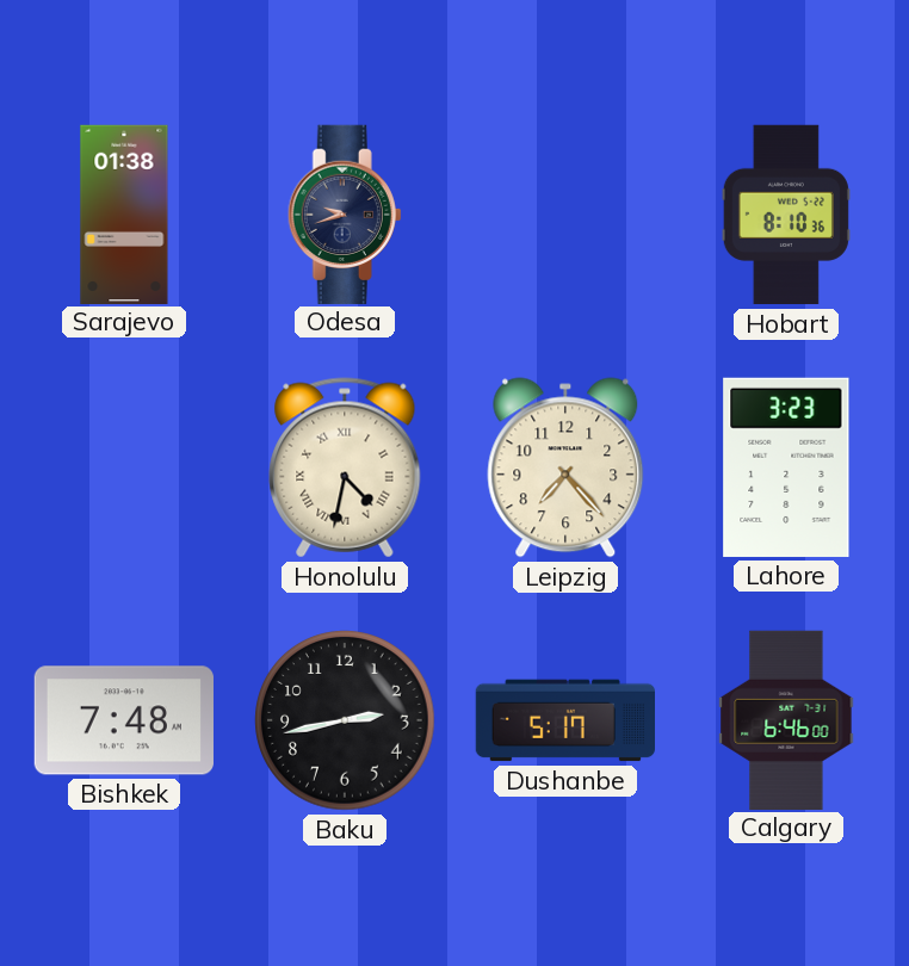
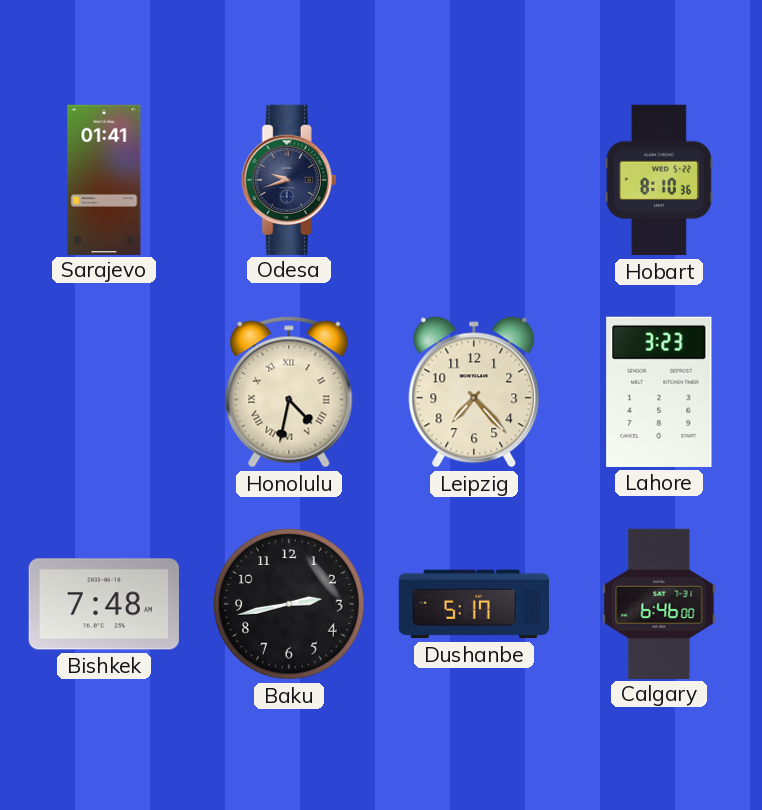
Sarajevo: 01:38 -> 01:41 (104, 179)
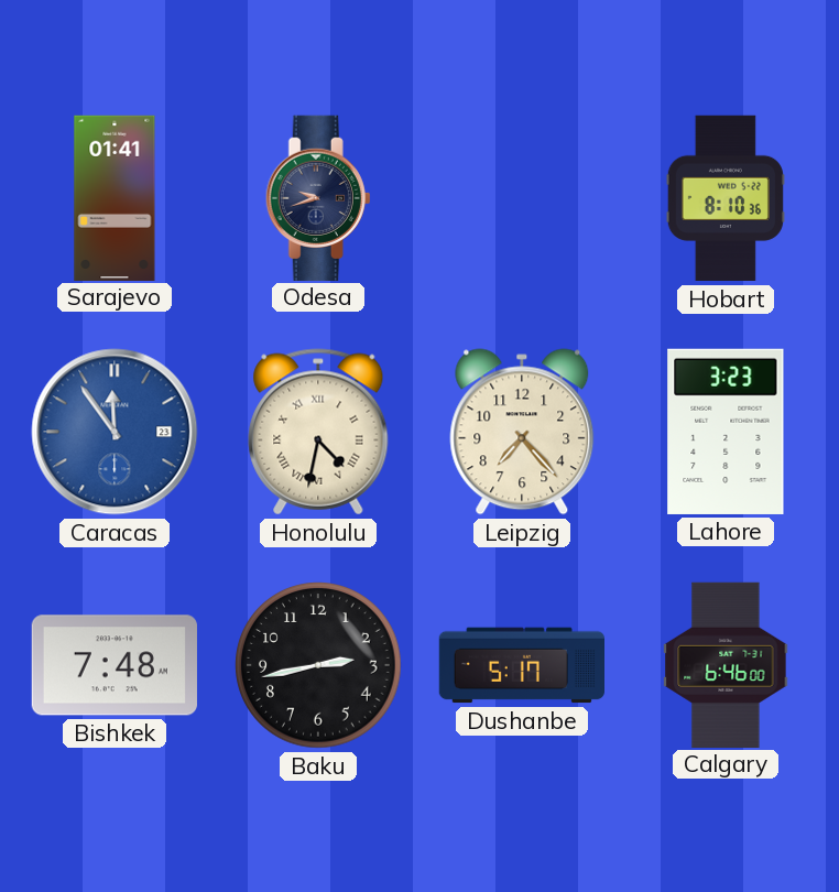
Caracas: none -> 11:54 (115, 432)
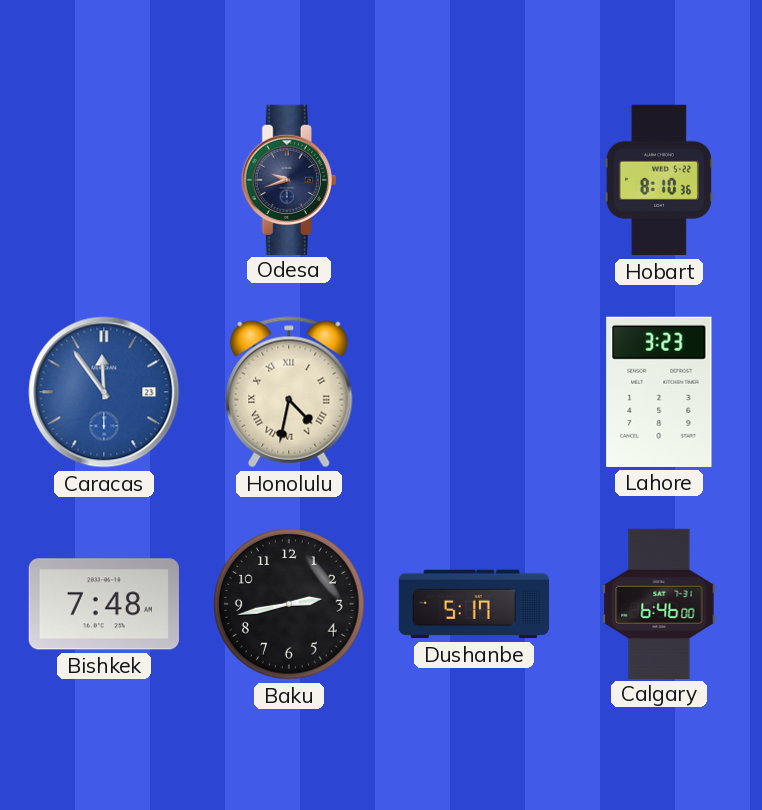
Sarajevo: 01:41 -> none (115, 197)
Leipzig: 7:23 -> none (522, 432)
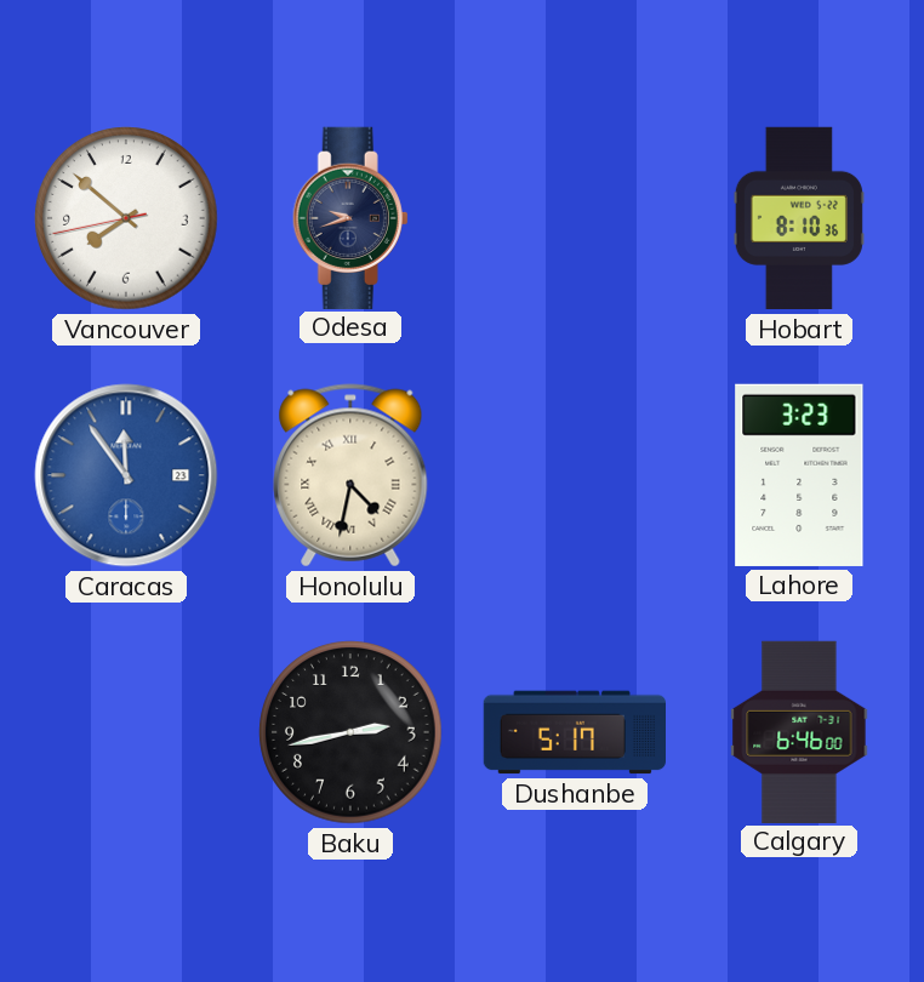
Vancouver: none -> 7:51 (126, 218)
Bishkek: 7:48 -> none (104, 604)
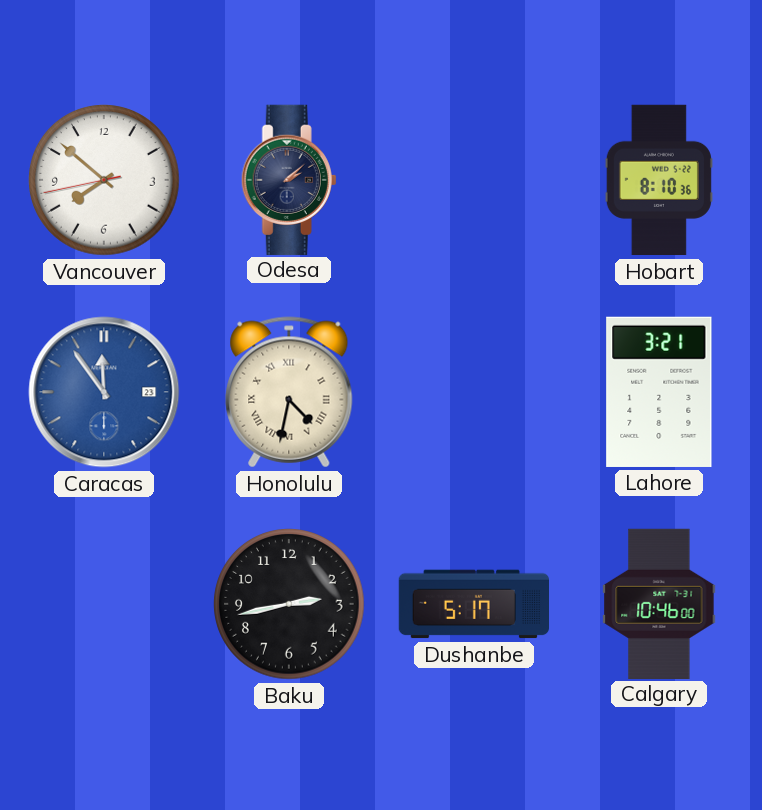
Odesa: 9:42 -> 2:08 (289, 179)
Lahore: 3:23 -> 3:21 (659, 392)
Calgary: 6:46 -> 10:46 (659, 603)
